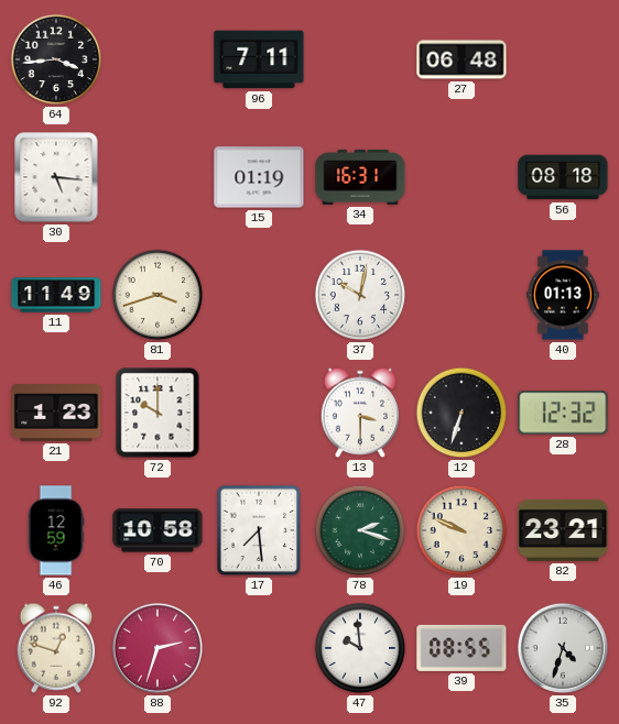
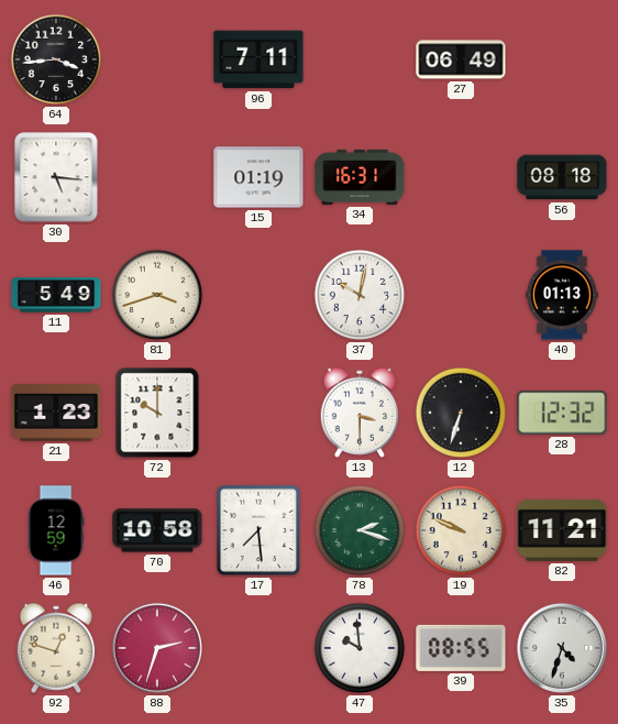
27: 06:48 -> 06:49 (461, 59)
11: 11:49 -> 5:49 (56, 295)
82: 23:21 -> 11:21 (562, 530)
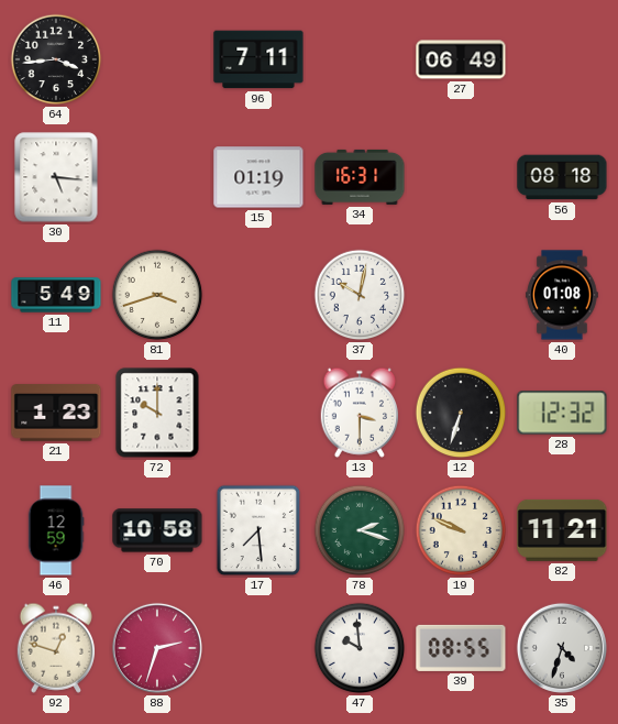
40: 01:13 -> 01:08 (562, 295)
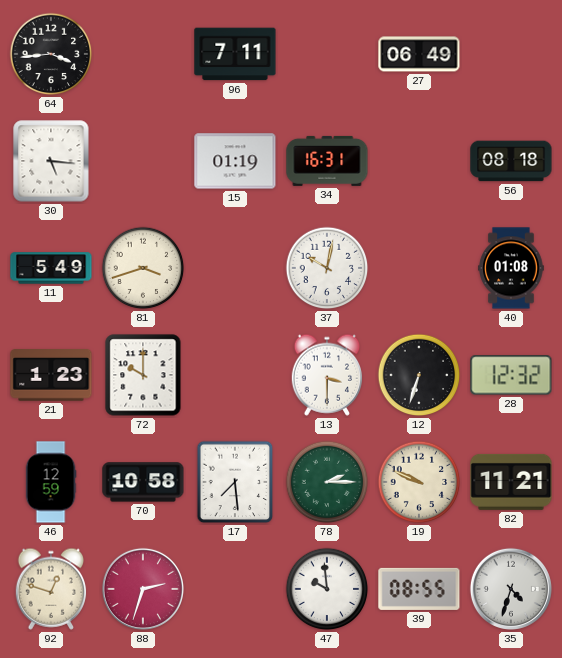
78: 2:18 -> 2:15 (327, 482)
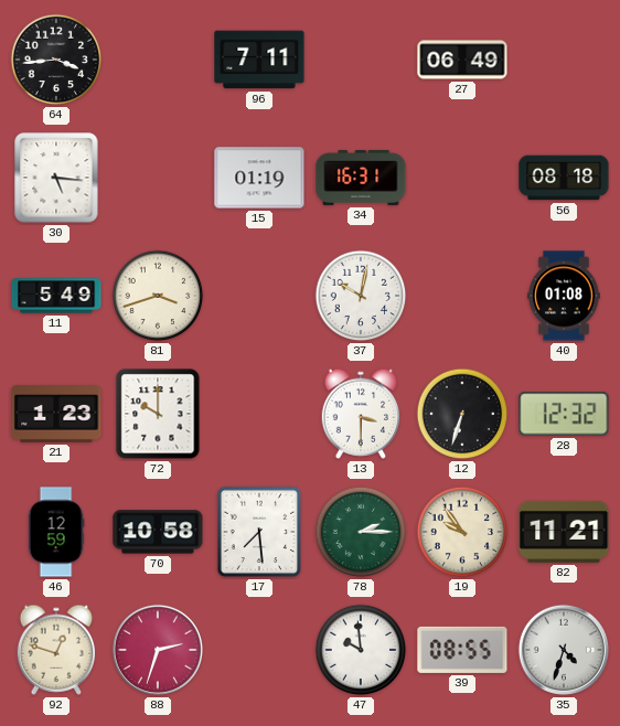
19: 9:49 -> 9:54 (462, 532)
